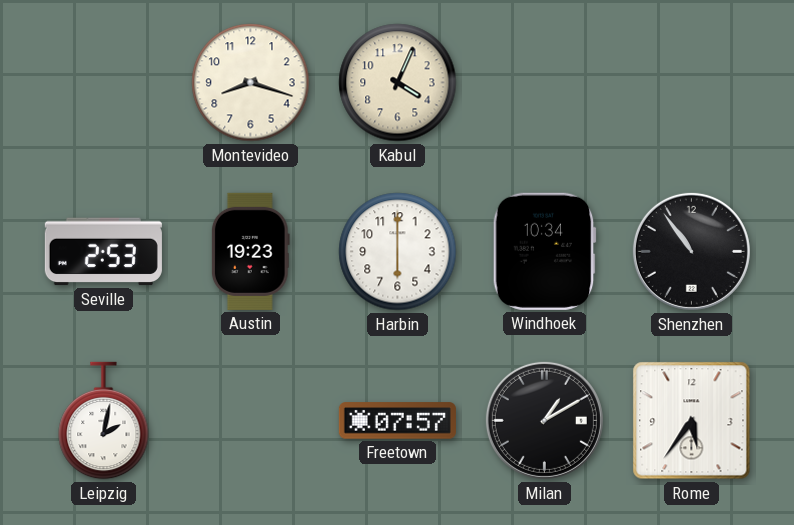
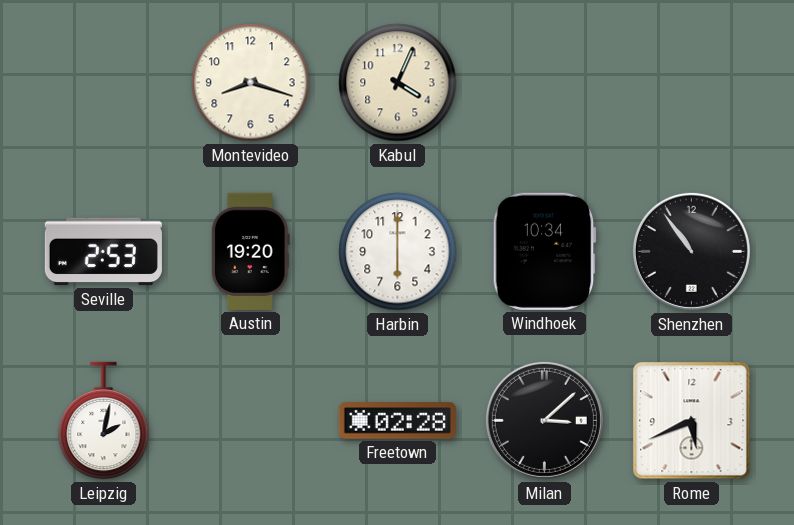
Austin: 19:23 -> 19:20 (250, 251)
Freetown: 07:57 -> 02:28 (397, 421)
Milan: 1:10 -> 3:08 (544, 420)
Rome: 5:36 -> 5:41 (692, 421)
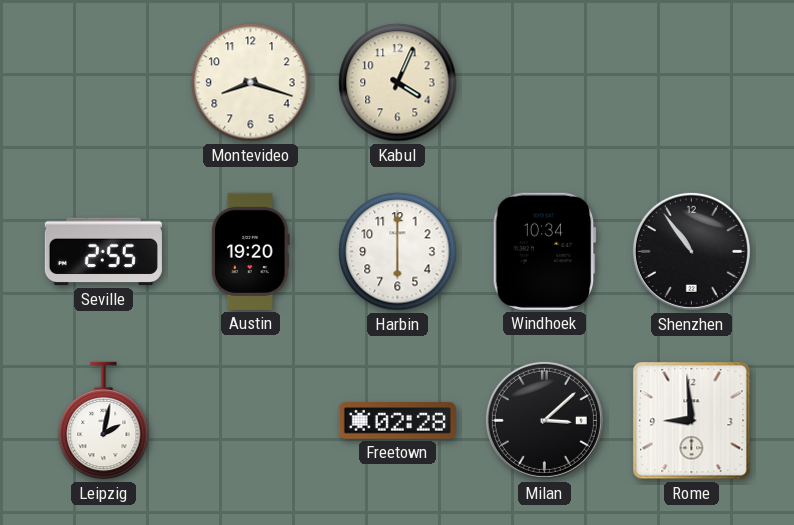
Seville: 2:53 -> 2:55 (103, 252)
Rome: 5:41 -> 8:59 (692, 421)
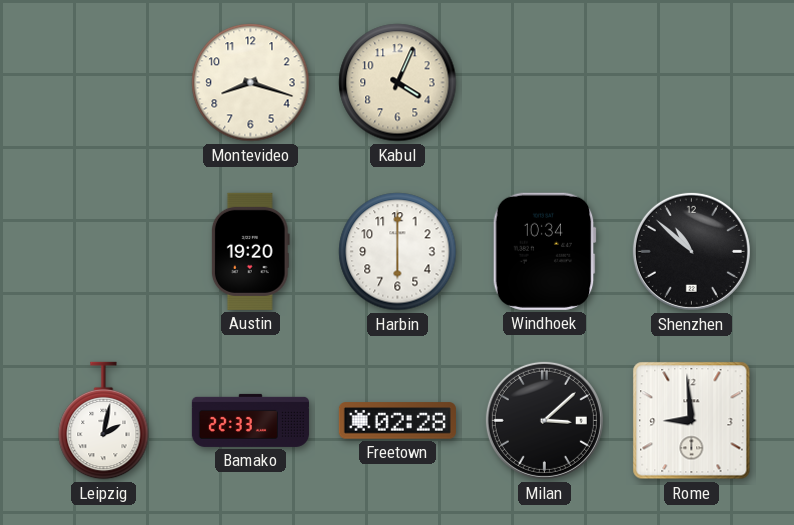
Seville: 2:55 -> none (103, 252)
Shenzhen: 10:54 -> 10:52 (691, 251)
Bamako: none -> 22:33 (250, 420)
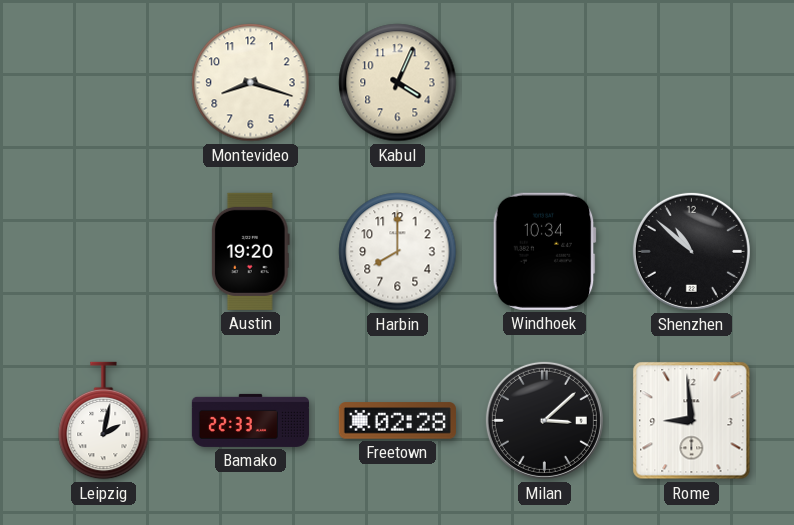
Harbin: 6:00 -> 8:00 (398, 252)
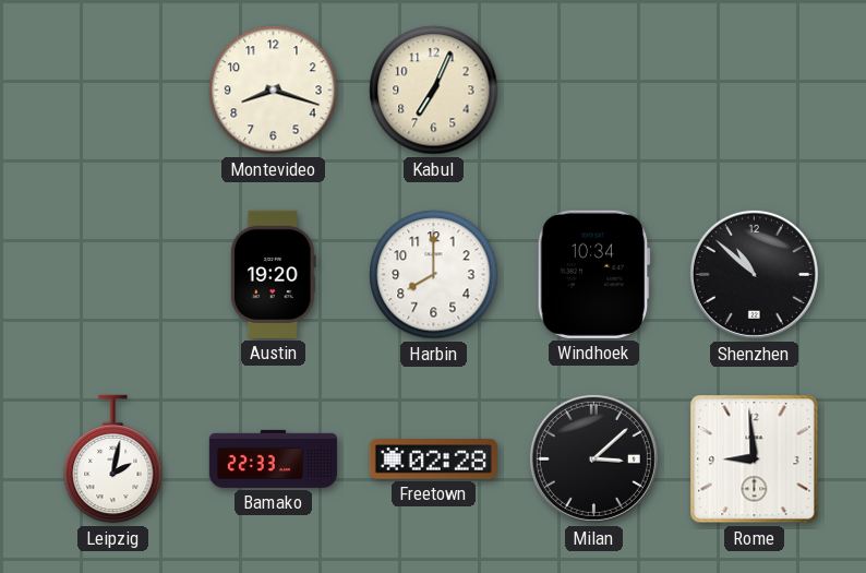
Kabul: 4:04 -> 7:04 (434, 91)
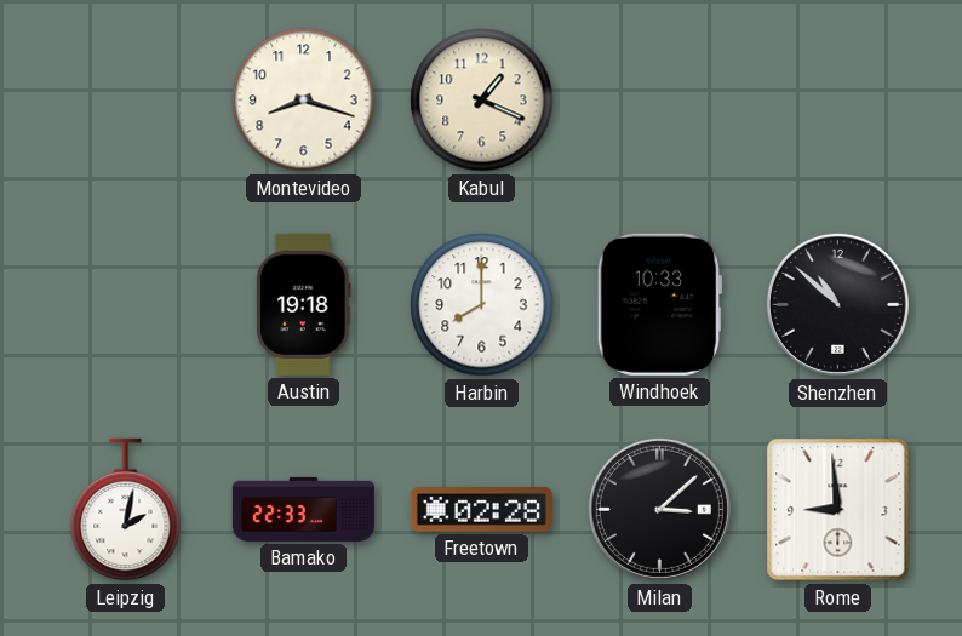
Kabul: 7:04 -> 1:19 (482, 101)
Austin: 19:20 -> 19:18 (303, 304)
Windhoek: 10:34 -> 10:33 (659, 304)
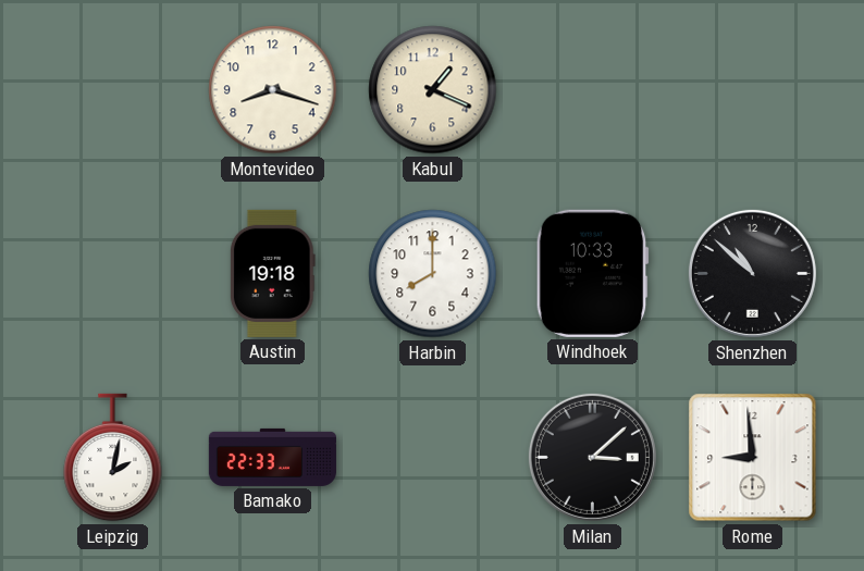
Freetown: 02:28 -> none (481, 510)
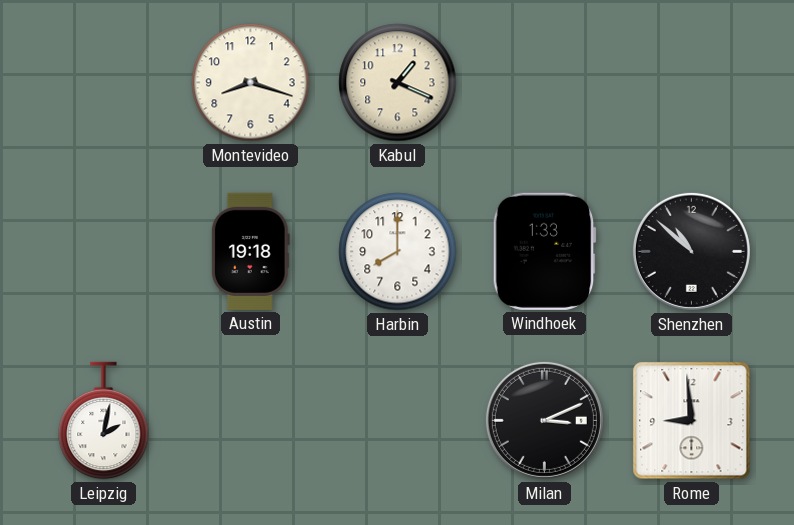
Windhoek: 10:33 -> 1:33 (544, 251)
Bamako: 22:33 -> none (272, 457)
Milan: 3:08 -> 3:11 (544, 420)
